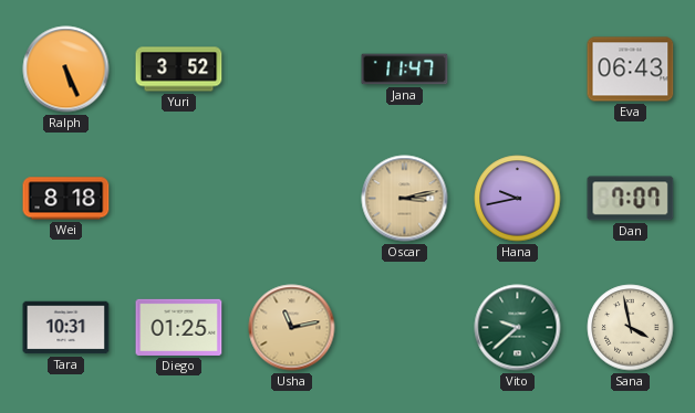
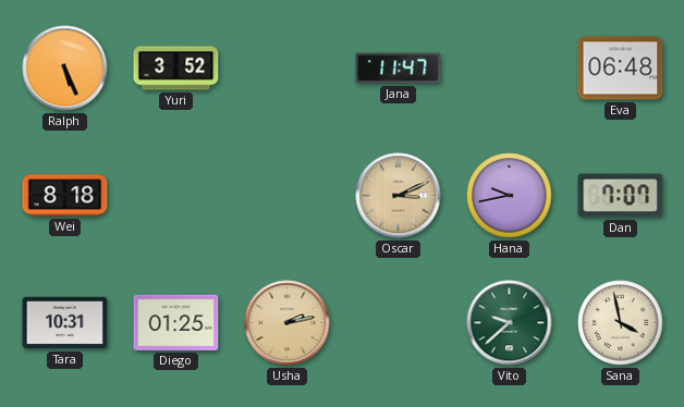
Eva: 06:43 -> 06:48 (621, 69)
Oscar: 3:13 -> 3:11 (399, 196)
Usha: 11:13 -> 2:13 (288, 323)
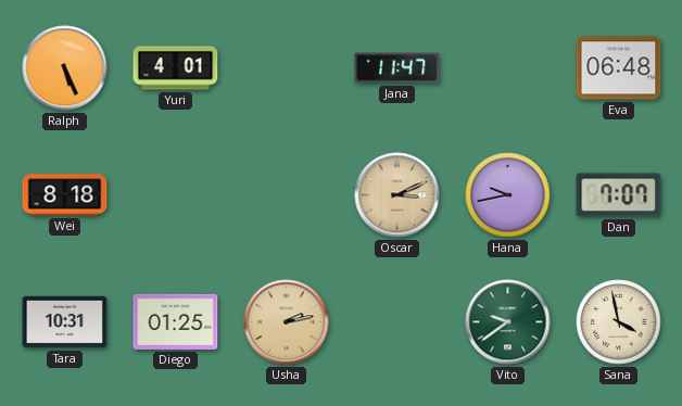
Yuri: 3:52 -> 4:01 (176, 68)
Vito: 9:38 -> 9:39 (508, 322)
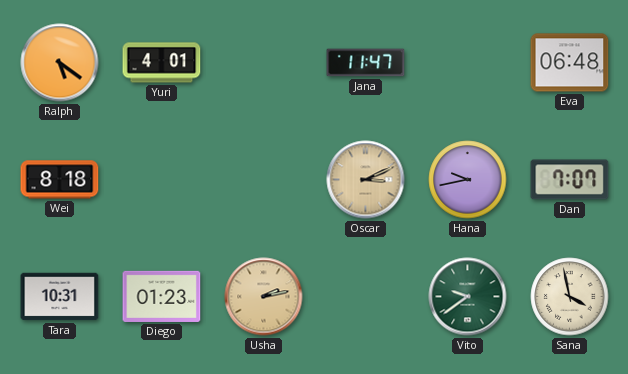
Ralph: 5:26 -> 5:21 (60, 63)
Diego: 01:25 -> 01:23 (162, 296)
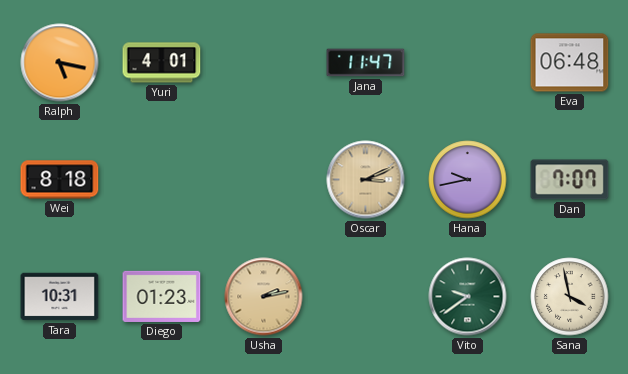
Ralph: 5:21 -> 5:17 (60, 63)
